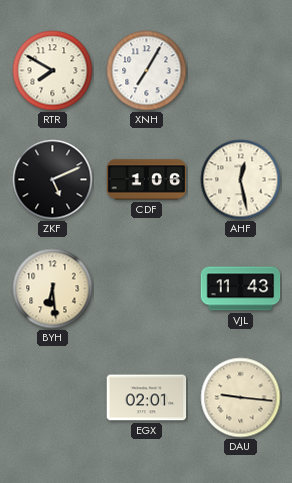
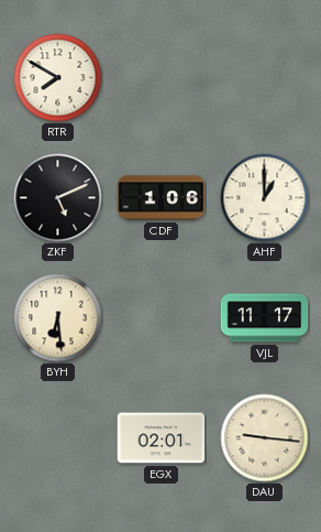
XNH: 7:05 -> none (147, 71)
AHF: 12:28 -> 1:00 (265, 198)
VJL: 11:43 -> 11:17 (265, 318)
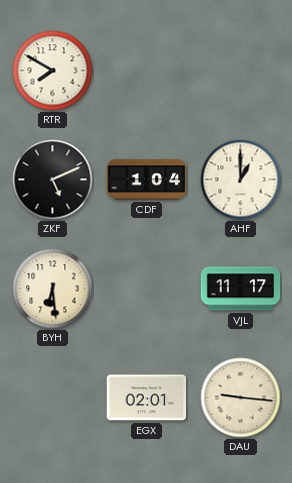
CDF: 1:06 -> 1:04 (147, 180)
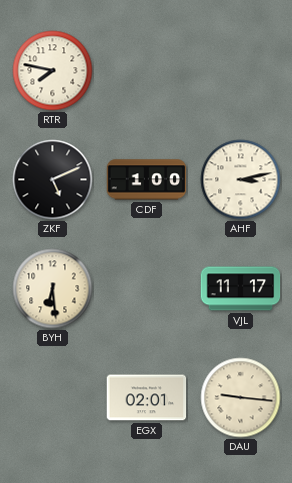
RTR: 7:50 -> 7:47 (53, 71)
CDF: 1:04 -> 1:00 (147, 180)
AHF: 1:00 -> 3:13 (241, 180)
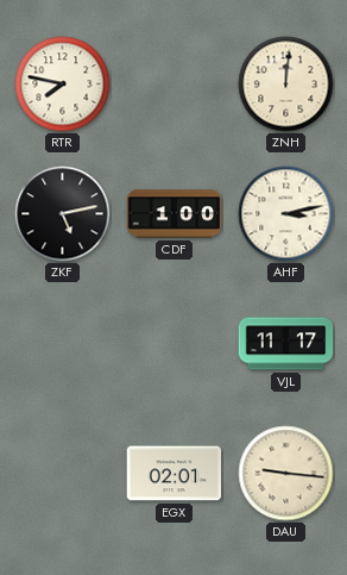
ZNH: none -> 12:01 (286, 85)
ZKF: 5:11 -> 5:13 (63, 214)
BYH: 6:29 -> none (53, 289)
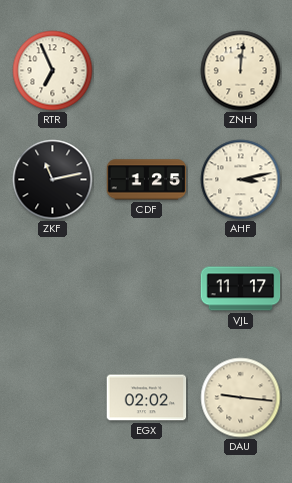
RTR: 7:47 -> 6:56 (53, 71)
ZKF: 5:13 -> 11:13 (53, 180)
CDF: 1:00 -> 1:25 (147, 180)
EGX: 02:01 -> 02:02 (147, 398)
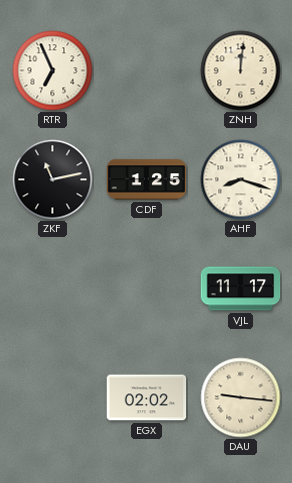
AHF: 3:13 -> 8:18 (241, 180)
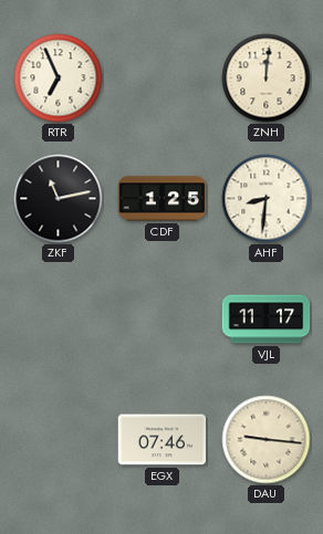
AHF: 8:18 -> 8:31 (267, 199)
EGX: 02:02 -> 07:46 (163, 440)
